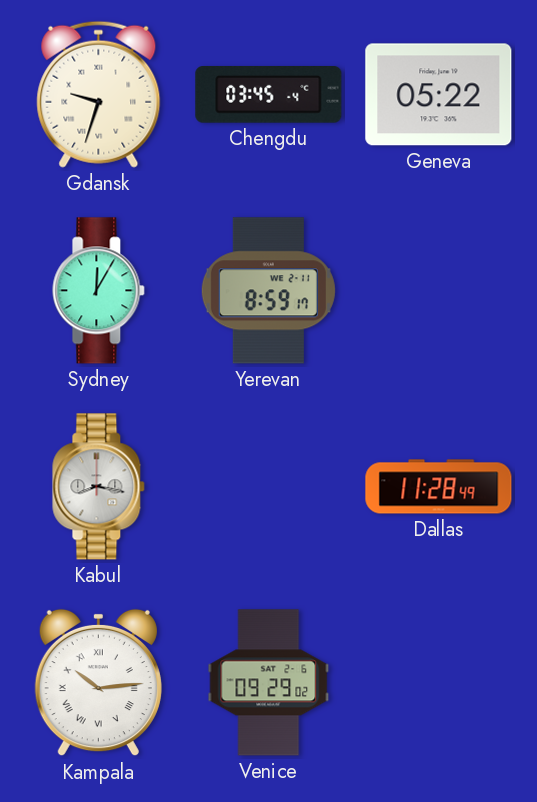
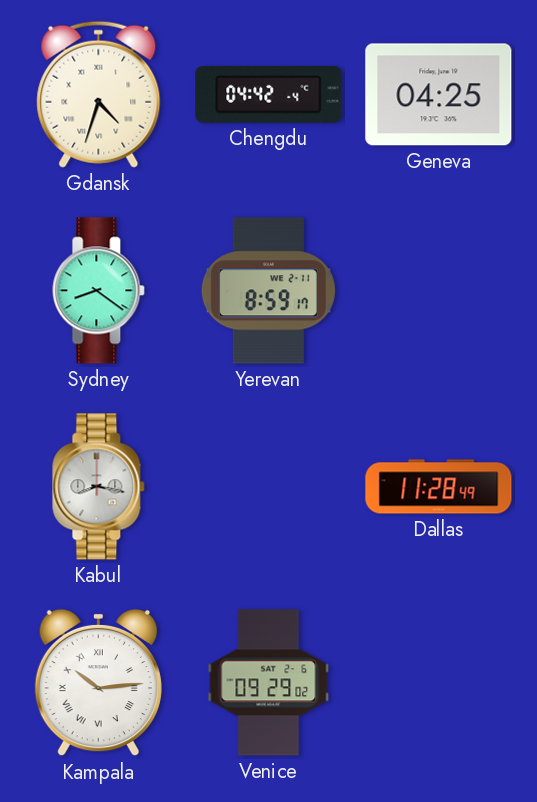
Gdansk: 9:33 -> 4:33 (99, 94)
Chengdu: 03:45 -> 04:42 (269, 95)
Geneva: 05:22 -> 04:25 (439, 95)
Sydney: 12:05 -> 8:21 (99, 291)
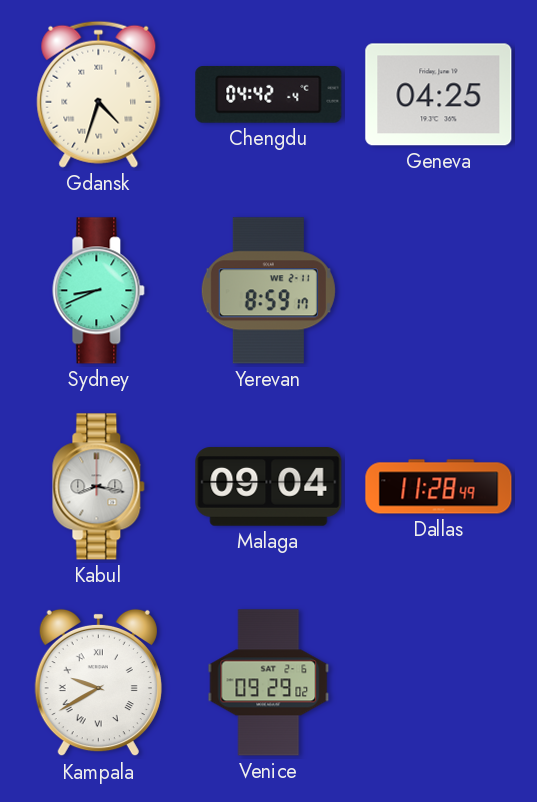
Sydney: 8:21 -> 8:41 (99, 291)
Malaga: none -> 09:04 (269, 487)
Kampala: 10:14 -> 9:40 (98, 683)
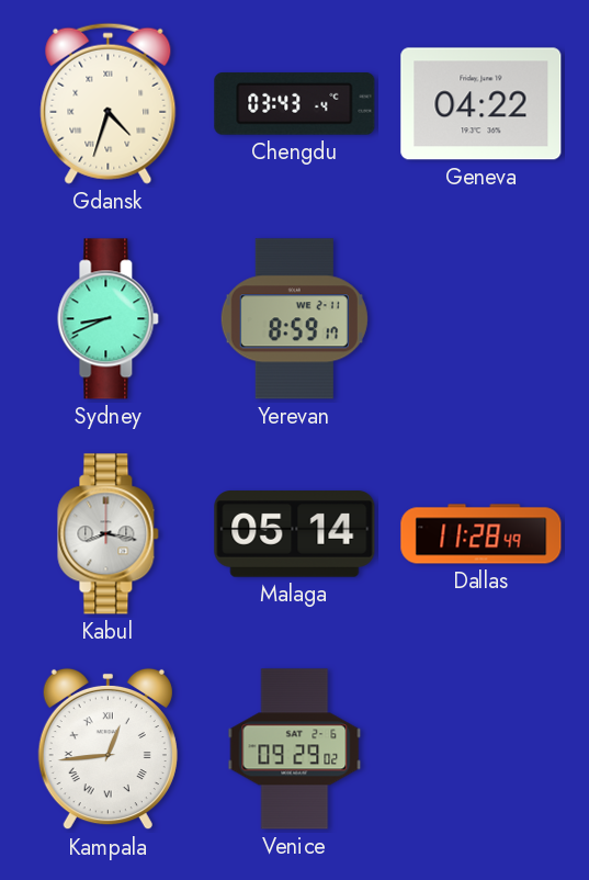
Chengdu: 04:42 -> 03:43 (295, 104)
Geneva: 04:25 -> 04:22 (482, 104)
Malaga: 09:04 -> 05:14 (295, 534)
Kampala: 9:40 -> 12:44 (107, 749)
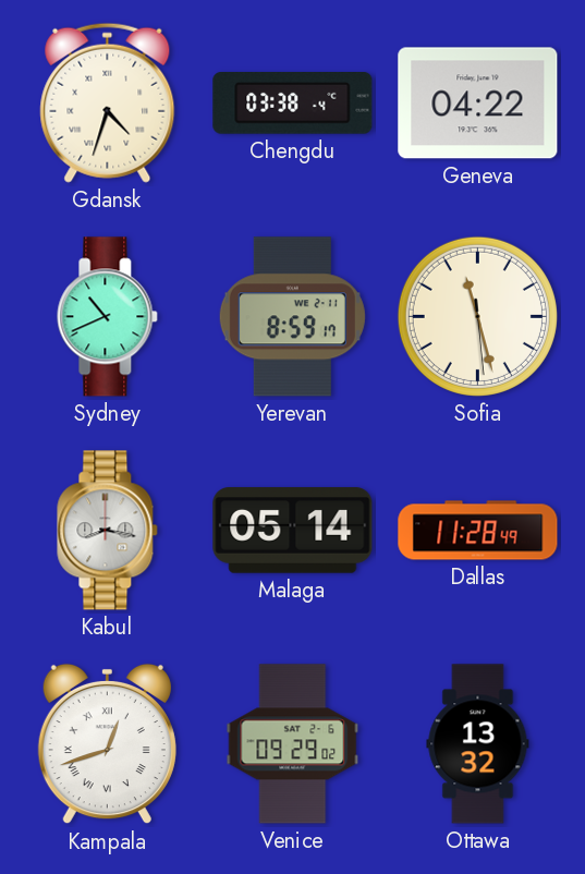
Chengdu: 03:43 -> 03:38 (293, 104)
Sydney: 8:41 -> 10:41 (108, 317)
Sofia: none -> 11:27 (477, 316)
Kampala: 12:44 -> 12:42 (107, 744)
Ottawa: none -> 13:32 (478, 744)
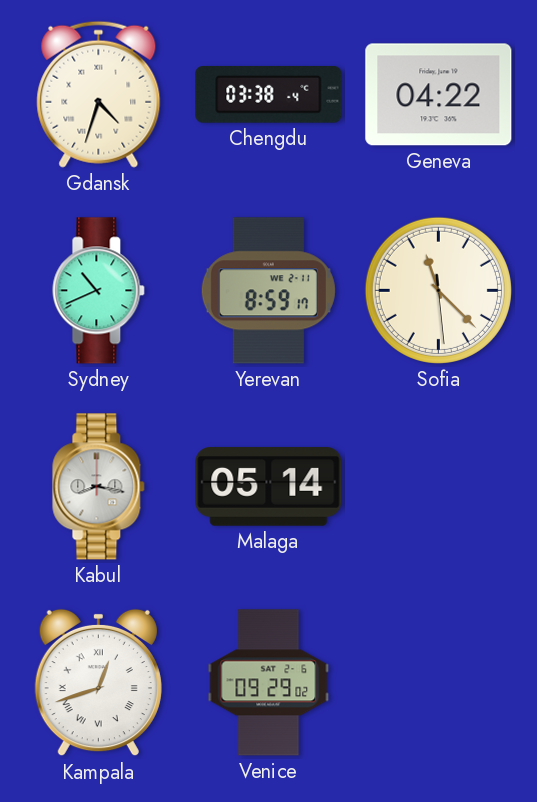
Sofia: 11:27 -> 11:22 (438, 290)
Dallas: 11:28 -> none (478, 531)
Ottawa: 13:32 -> none (478, 744)
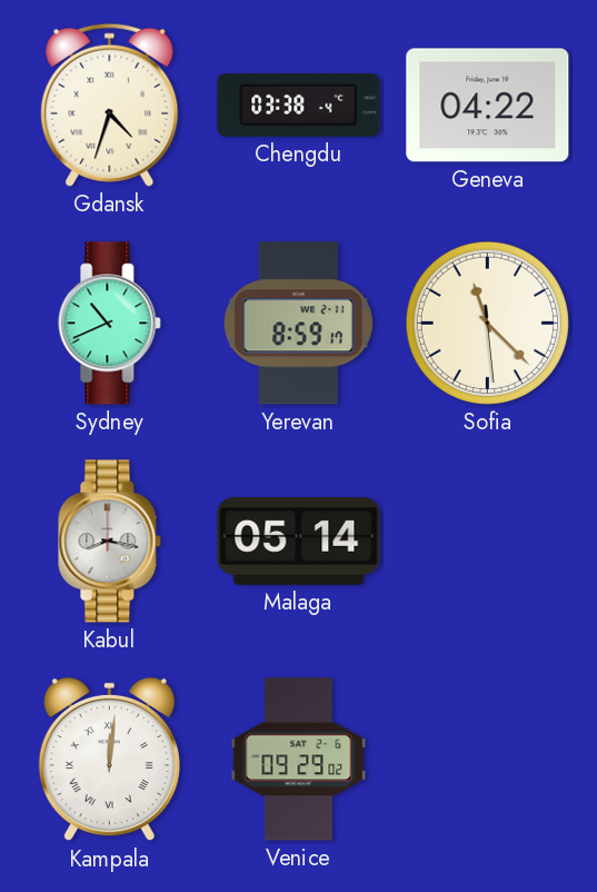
Kampala: 12:42 -> 12:01 (109, 760)
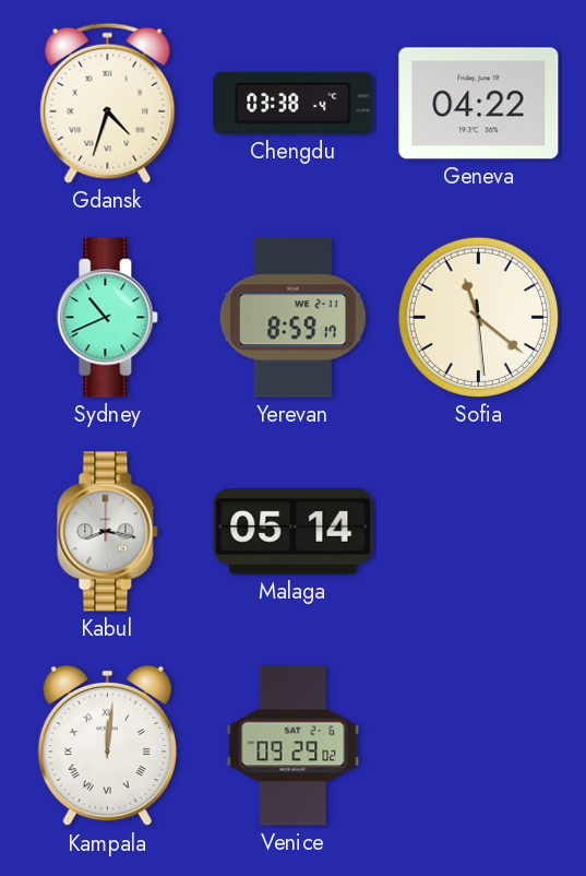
Sofia: 11:22 -> 11:21 (478, 317)
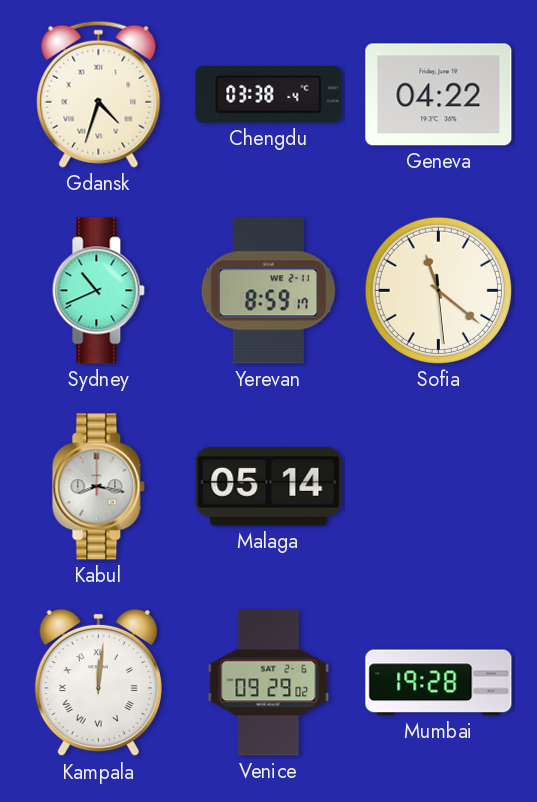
Mumbai: none -> 19:28 (439, 683)
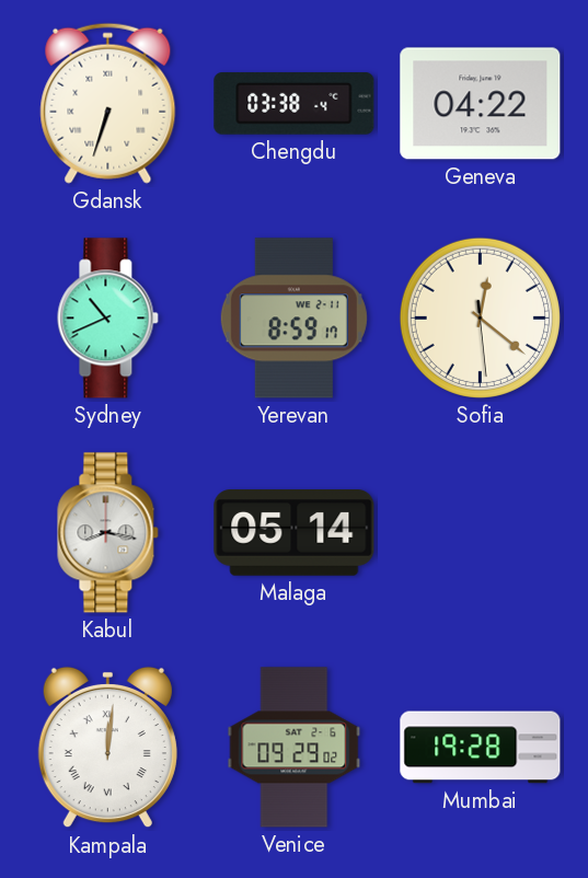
Gdansk: 4:33 -> 6:33 (108, 103)
Sofia: 11:21 -> 12:21 (480, 317)
